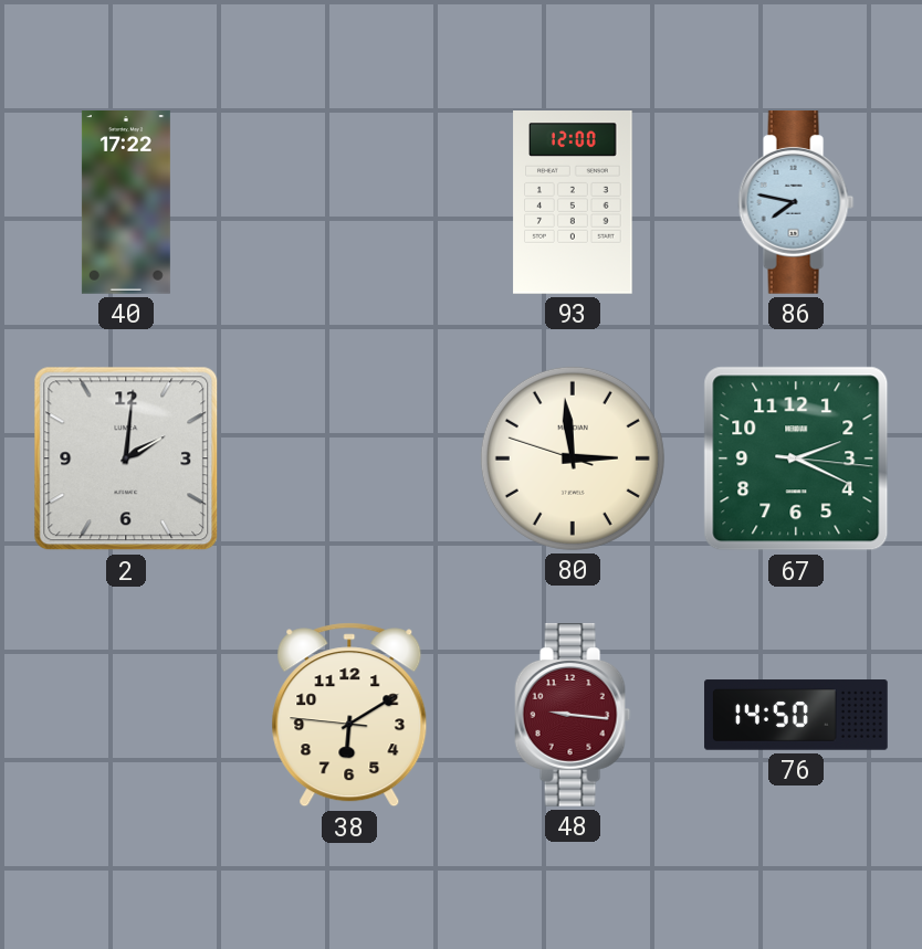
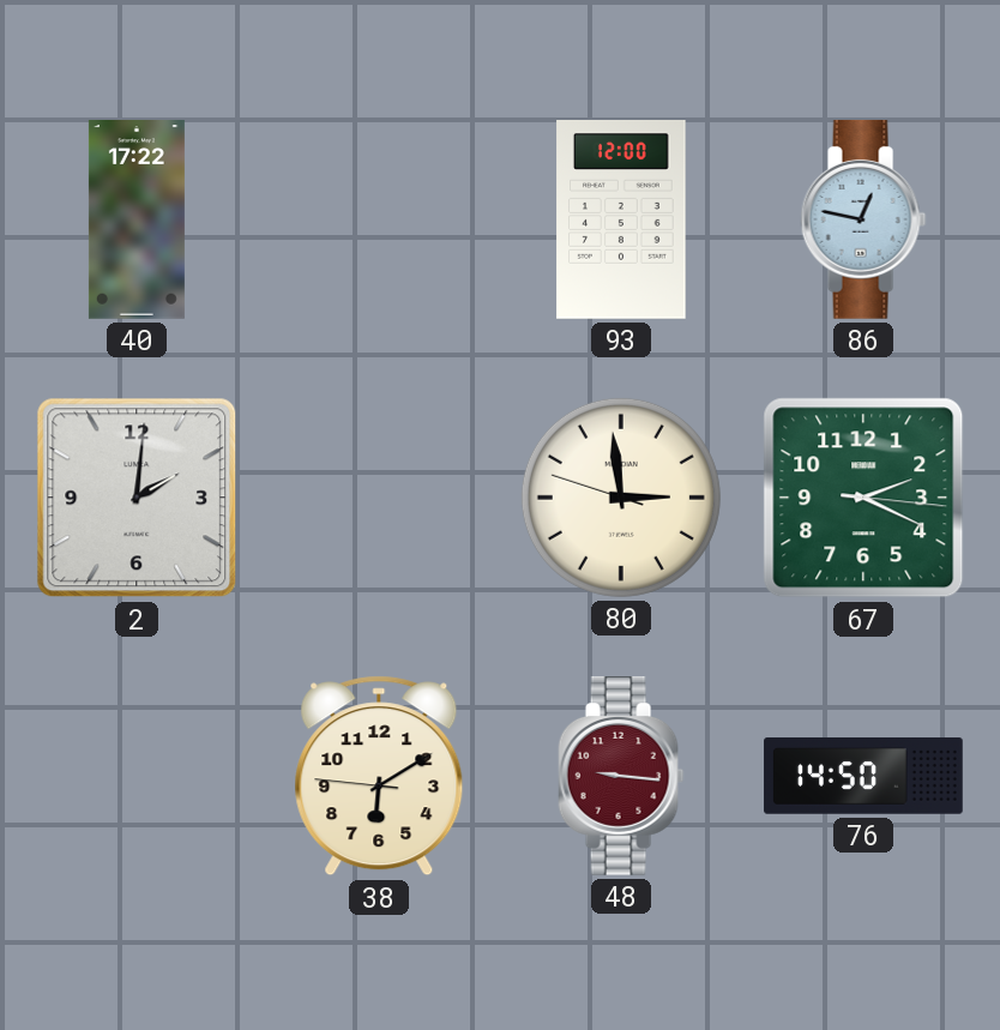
86: 7:47 -> 12:47 (863, 221)
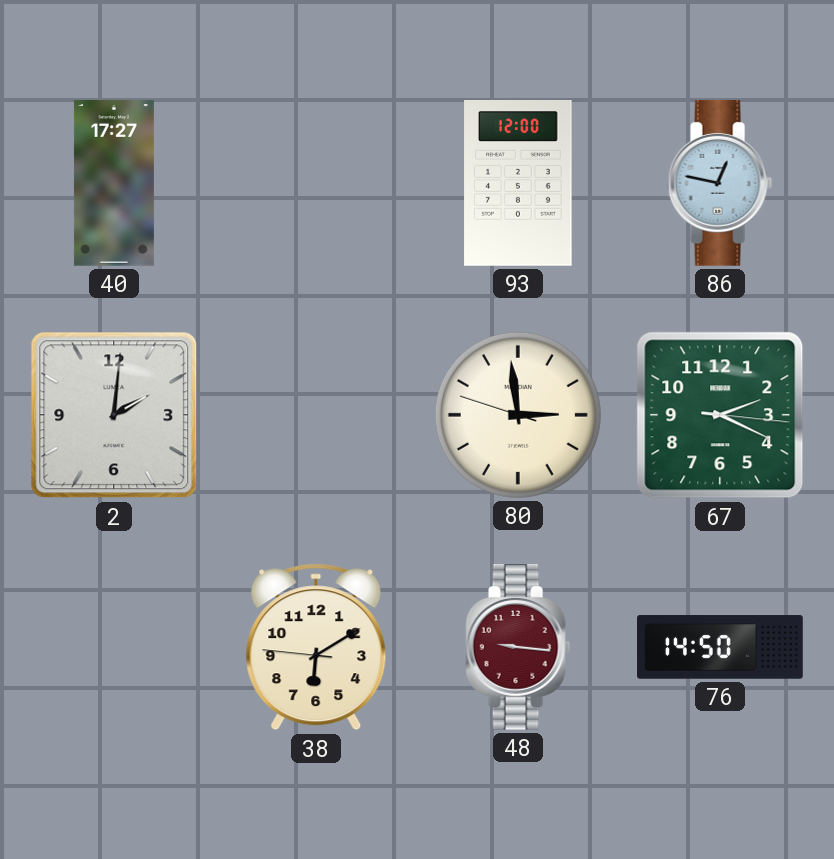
40: 17:22 -> 17:27 (114, 184)
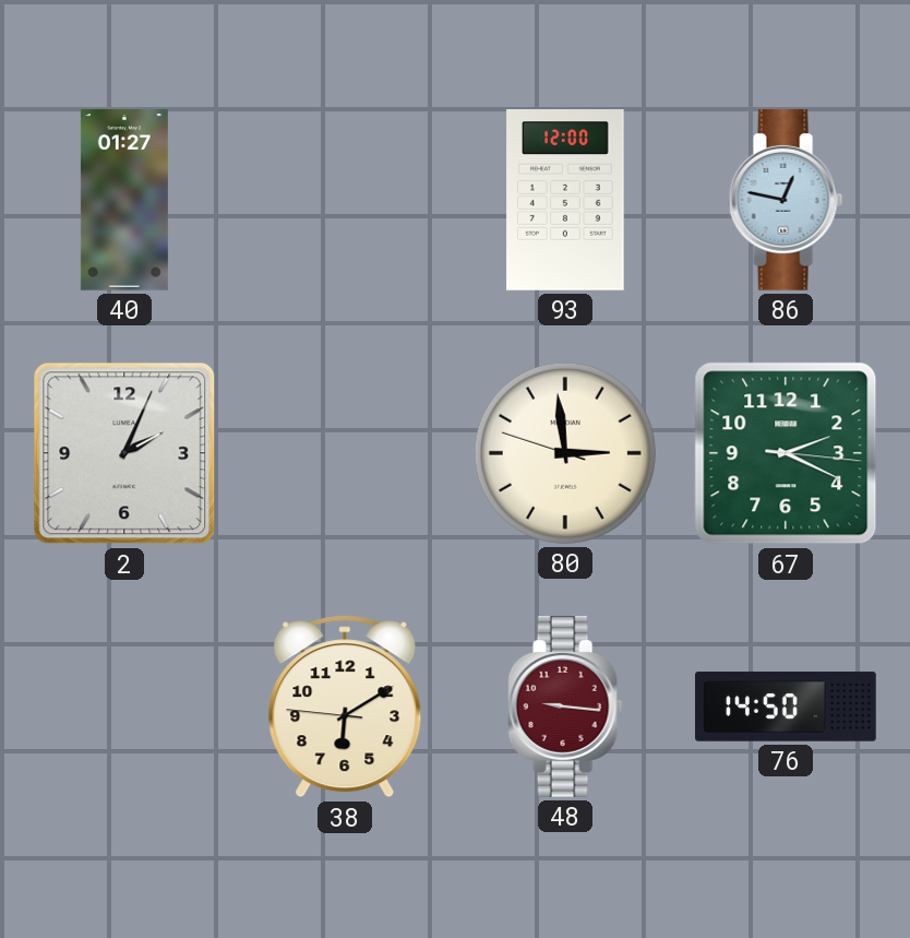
40: 17:27 -> 01:27 (124, 201)
2: 2:01 -> 2:04 (124, 453)
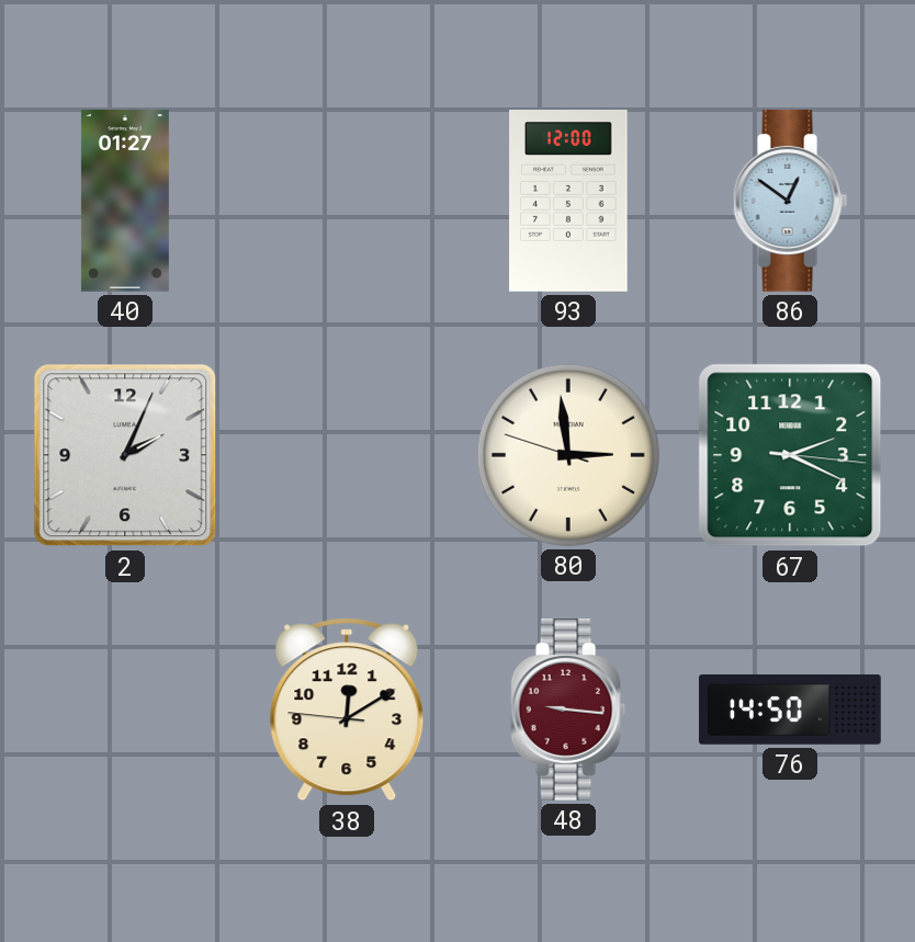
86: 12:47 -> 12:51 (790, 202)
38: 6:09 -> 12:09 (347, 710)
